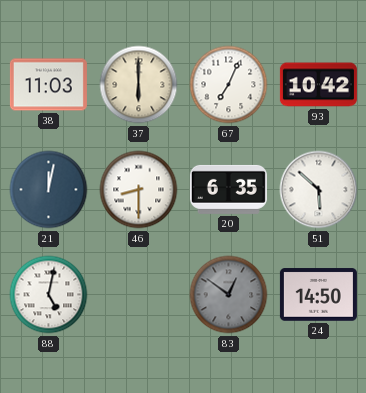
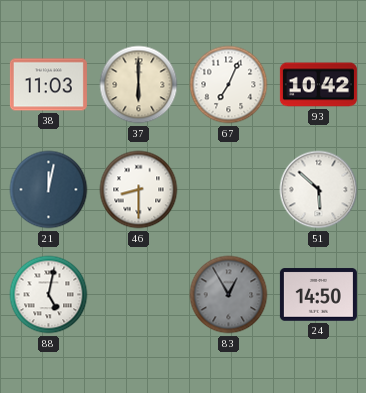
20: 6:35 -> none (228, 189)
83: 12:51 -> 12:55 (229, 295)
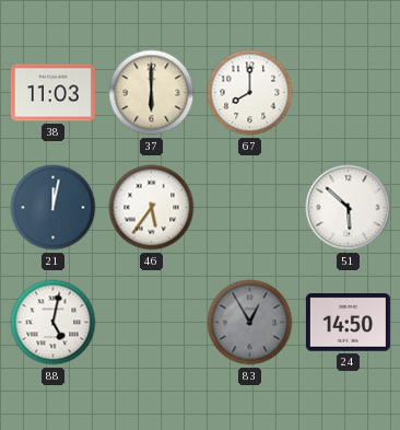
67: 7:04 -> 8:00 (250, 93)
93: 10:42 -> none (318, 85)
46: 8:30 -> 5:36 (152, 208)
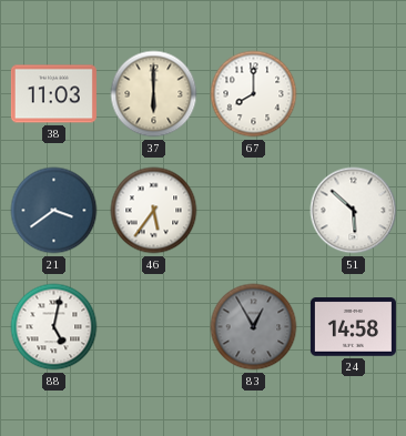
21: 12:02 -> 3:39 (54, 211)
24: 14:50 -> 14:58 (353, 327)
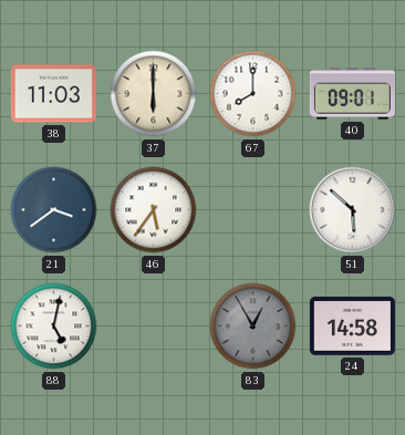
40: none -> 09:01 (352, 94)
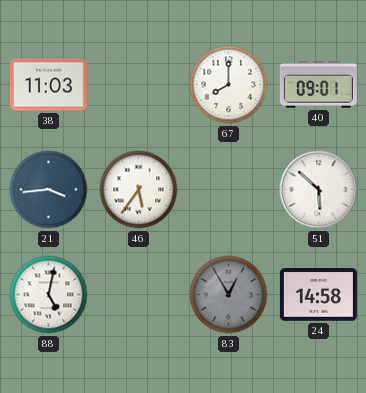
37: 6:00 -> none (154, 94)
21: 3:39 -> 3:44 (49, 190)
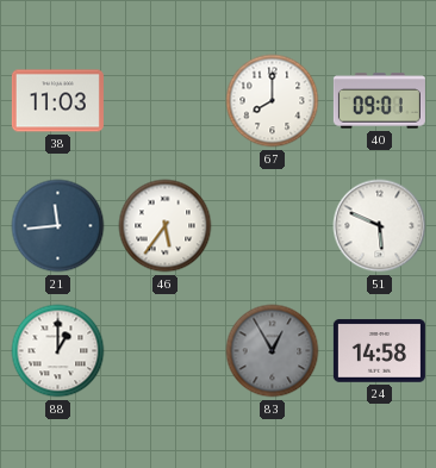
21: 3:44 -> 11:44 (58, 226)
51: 5:52 -> 5:49 (380, 226)
88: 5:02 -> 1:00 (58, 351)
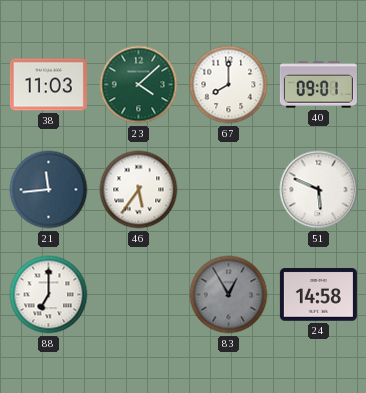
23: none -> 4:08 (139, 85)
88: 1:00 -> 7:00 (49, 295)
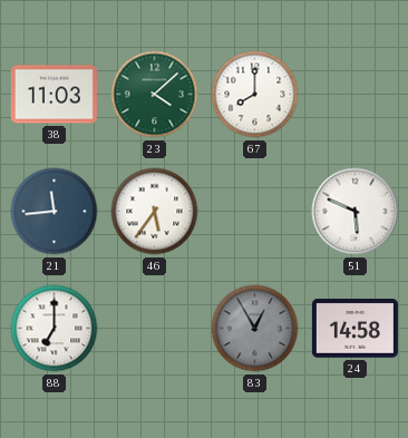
40: 09:01 -> none (318, 85)
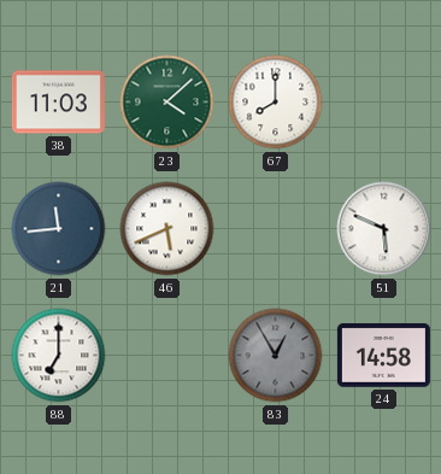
46: 5:36 -> 5:41 (167, 229)
